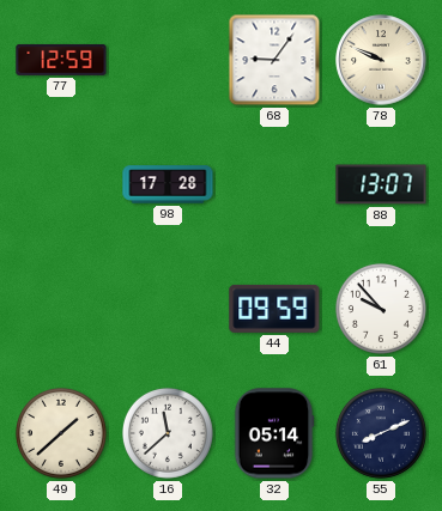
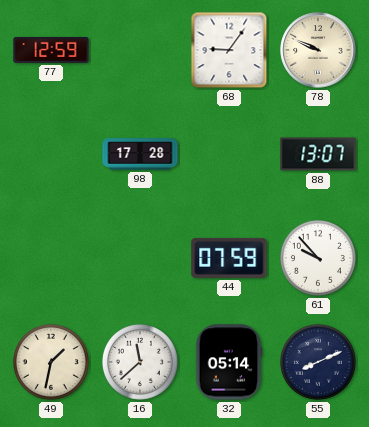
44: 09:59 -> 07:59 (229, 258)
49: 1:38 -> 1:32 (51, 362)
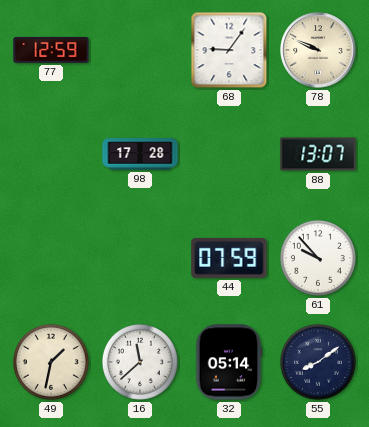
55: 8:11 -> 8:09 (318, 362)
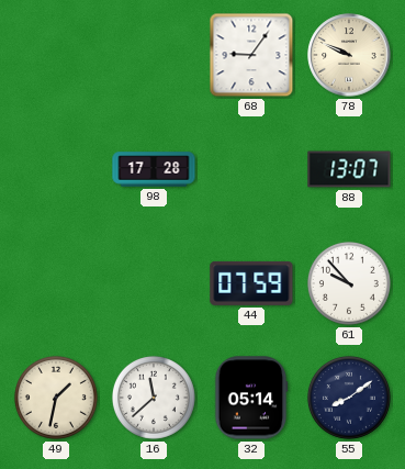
77: 12:59 -> none (51, 50)
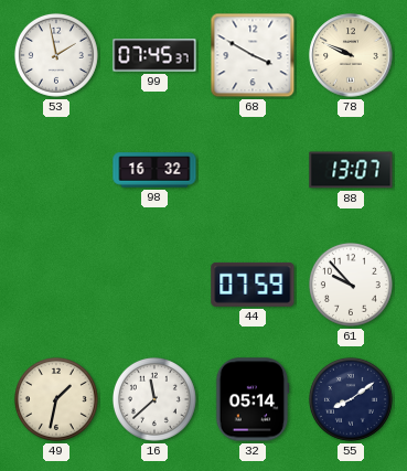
53: none -> 1:58 (56, 55)
99: none -> 07:45 (154, 55)
68: 9:06 -> 3:50 (253, 55)
98: 17:28 -> 16:32 (154, 170)
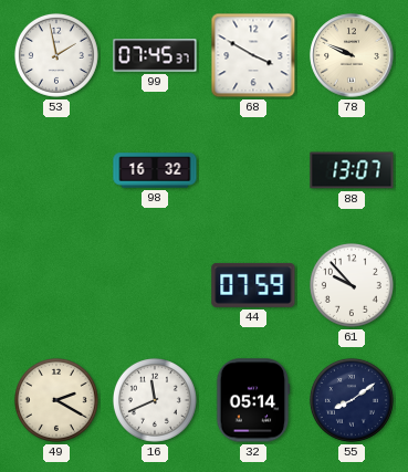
49: 1:32 -> 2:20 (56, 400)
16: 11:38 -> 11:41 (155, 400)
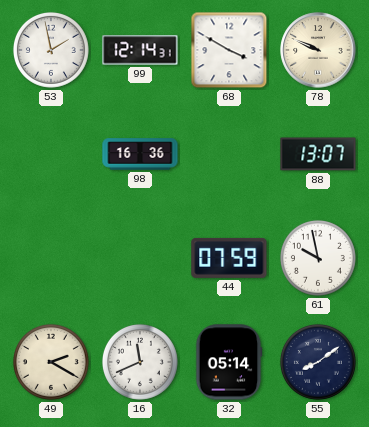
99: 07:45 -> 12:14 (140, 50)
98: 16:32 -> 16:36 (140, 154)
61: 9:53 -> 9:58 (318, 258)
